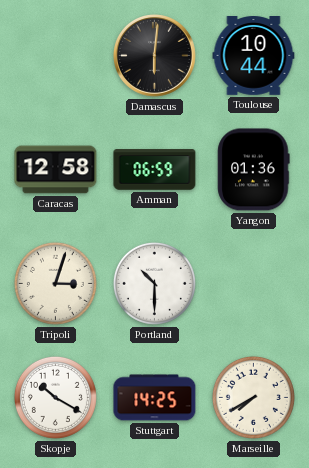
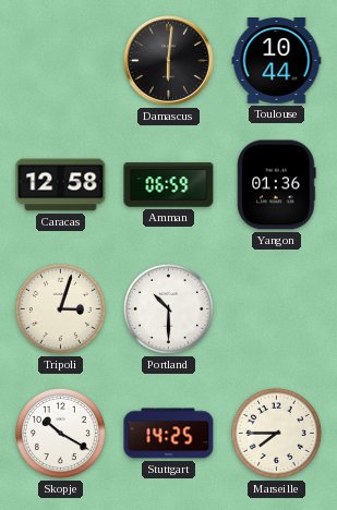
Marseille: 7:40 -> 7:45 (276, 433)
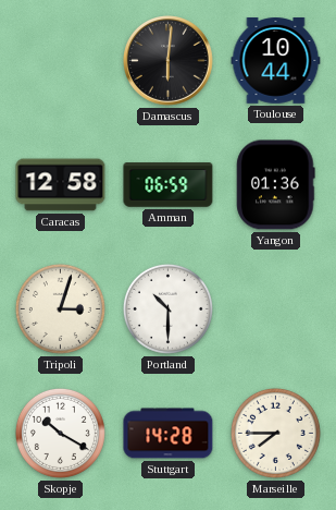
Stuttgart: 14:25 -> 14:28 (169, 434)
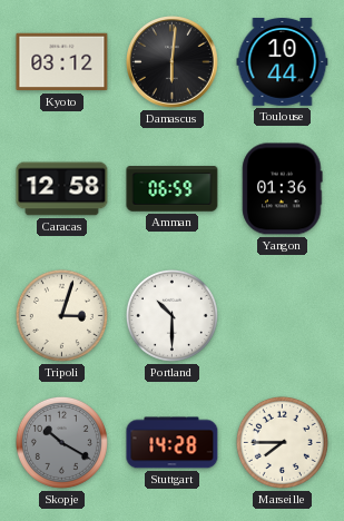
Kyoto: none -> 03:12 (62, 62)
Skopje dial: white -> grey (61, 442)
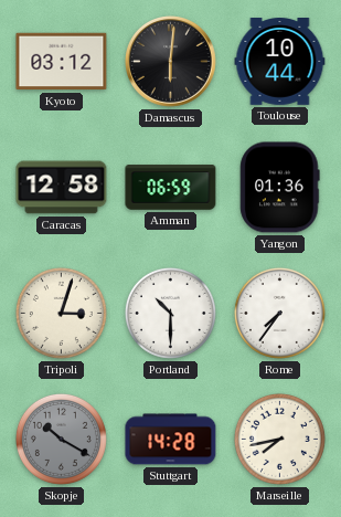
Rome: none -> 7:36 (279, 313)
Marseille: 7:45 -> 7:43 (279, 439)
